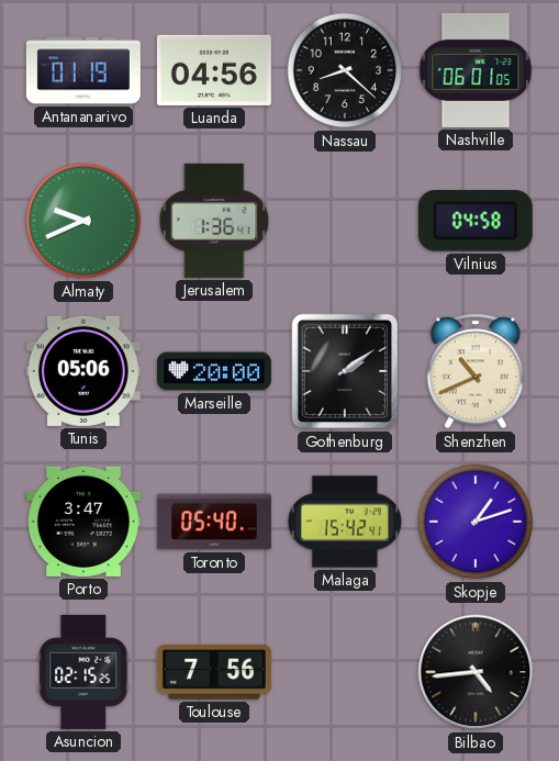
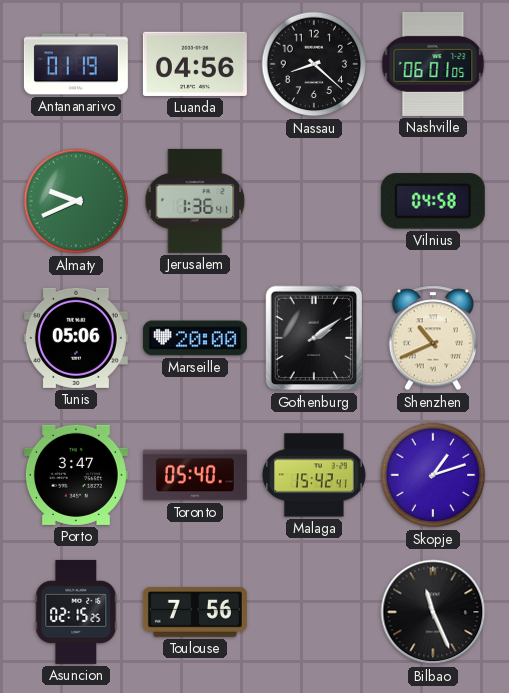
Bilbao: 4:44 -> 11:26 (433, 612)
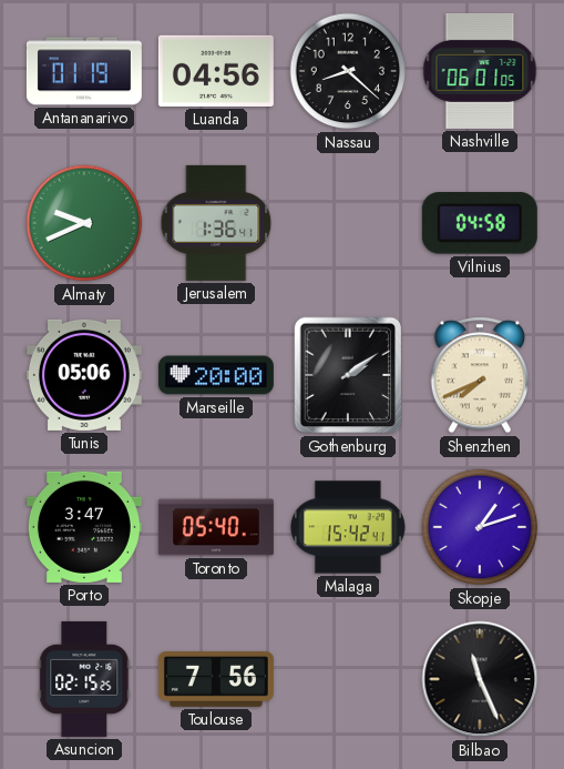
Shenzhen: 10:41 -> 7:41 (479, 375)
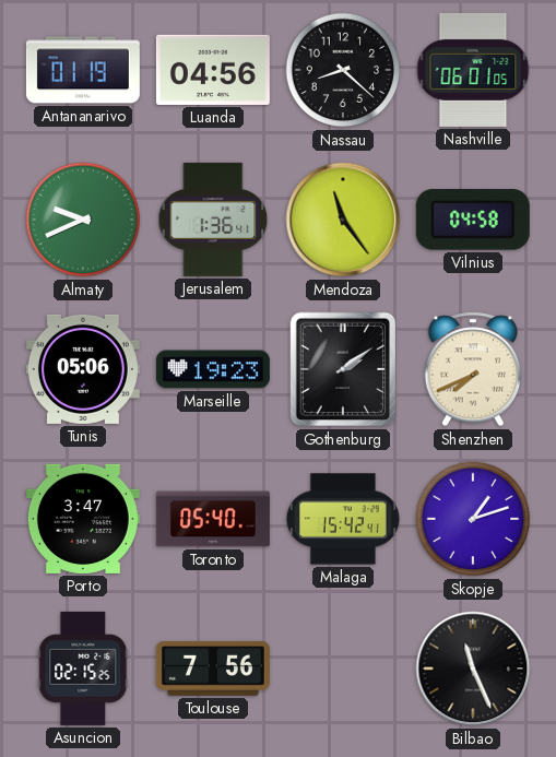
Mendoza: none -> 11:24 (343, 220)
Marseille: 20:00 -> 19:23 (213, 369)
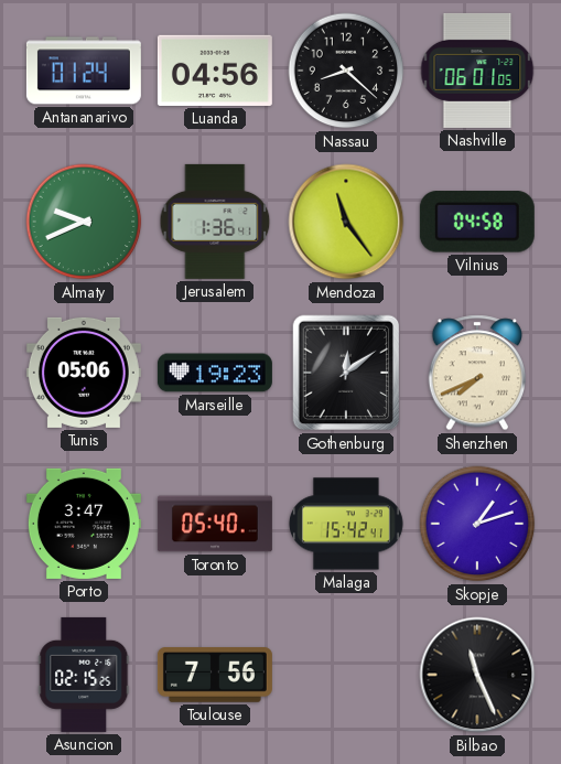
Antananarivo: 01:19 -> 01:24 (84, 71)
Gothenburg: 2:09 -> 12:09 (346, 373)
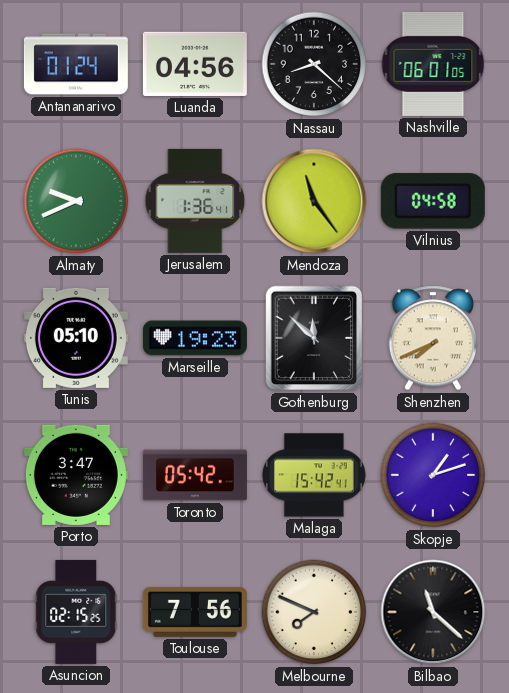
Tunis: 05:06 -> 05:10 (76, 338)
Gothenburg: 12:09 -> 11:52 (314, 338)
Toronto: 05:40 -> 05:42 (195, 475)
Melbourne: none -> 7:49 (314, 612)
Bilbao: 11:26 -> 11:22 (433, 612)
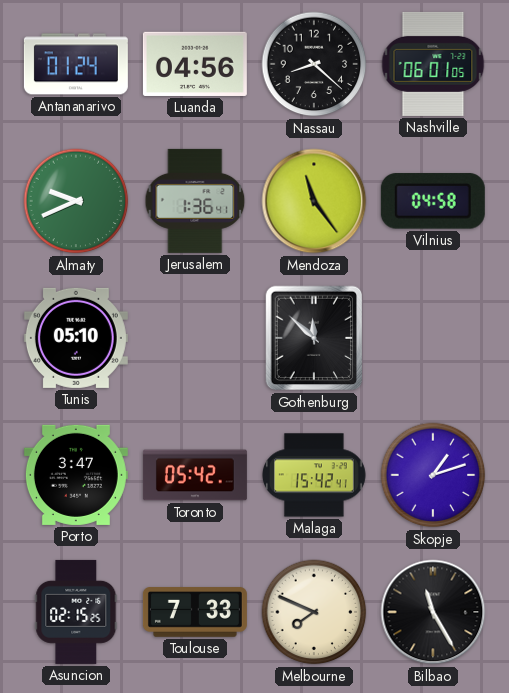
Marseille: 19:23 -> none (195, 338)
Shenzhen: 7:41 -> none (432, 338)
Toulouse: 7:56 -> 7:33 (195, 612)
Bilbao: 11:22 -> 11:25 (433, 612)
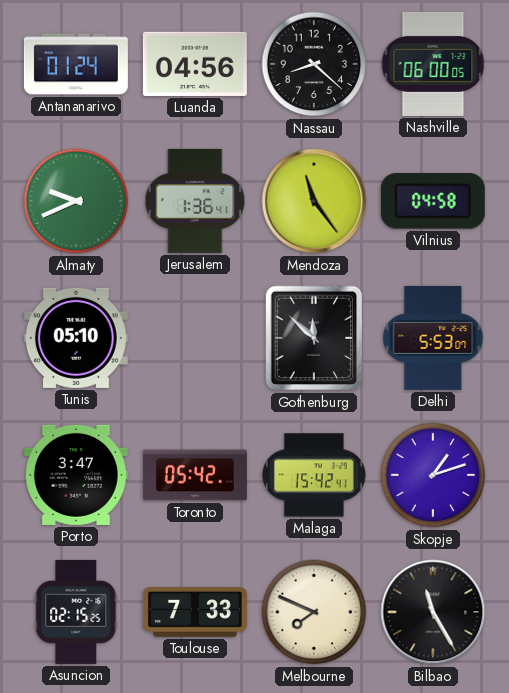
Nashville: 06:01 -> 06:00 (433, 64)
Delhi: none -> 5:53 (433, 338)
